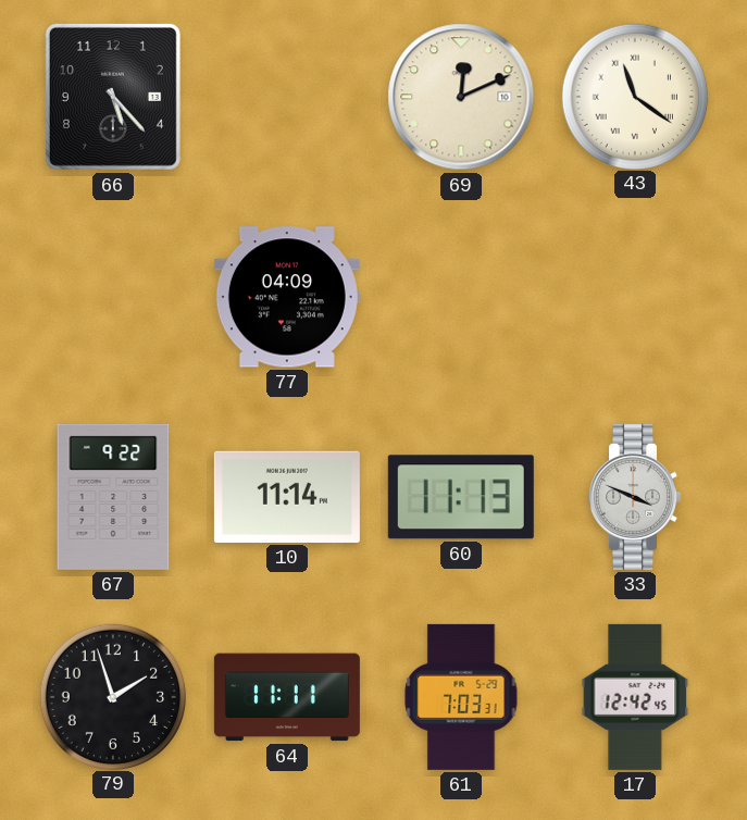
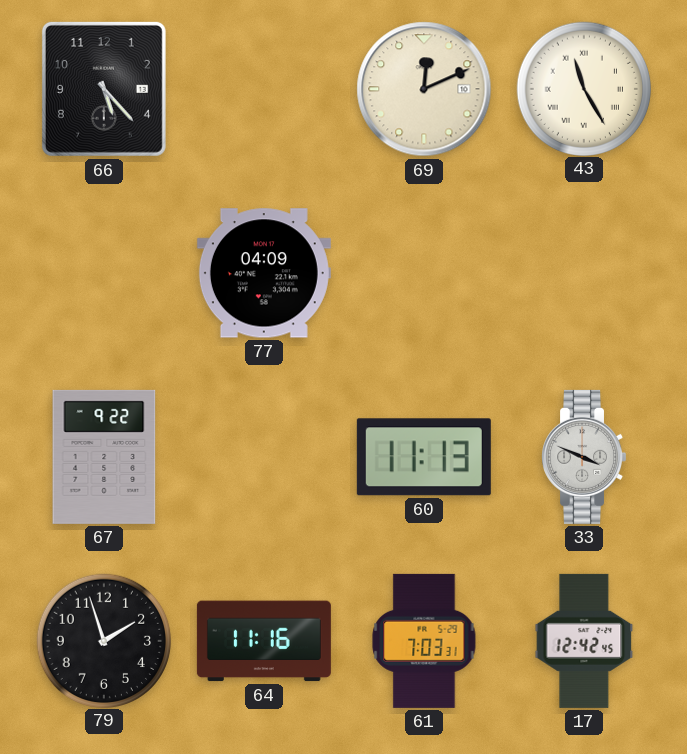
43: 11:21 -> 11:25 (583, 88)
10: 11:14 -> none (287, 497)
64: 11:11 -> 11:16 (264, 641)
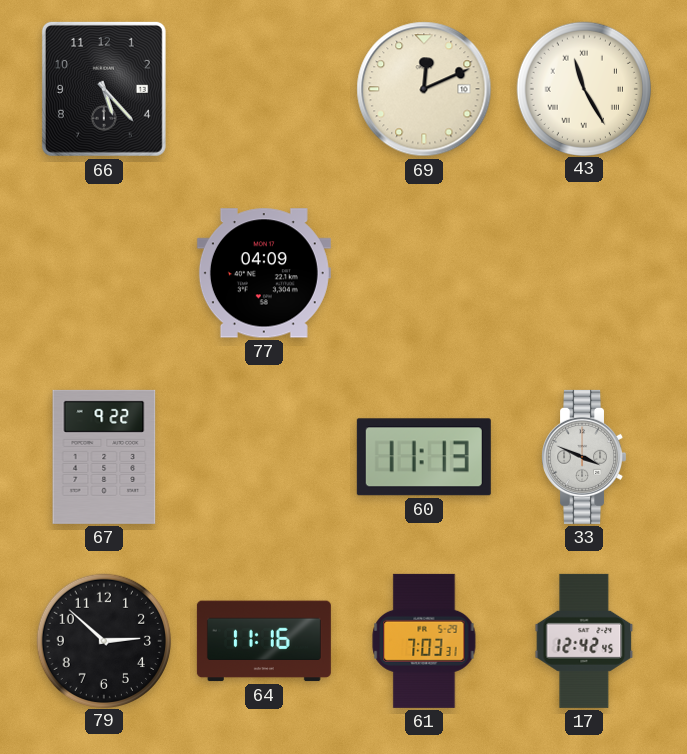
79: 1:57 -> 2:52 (103, 640)
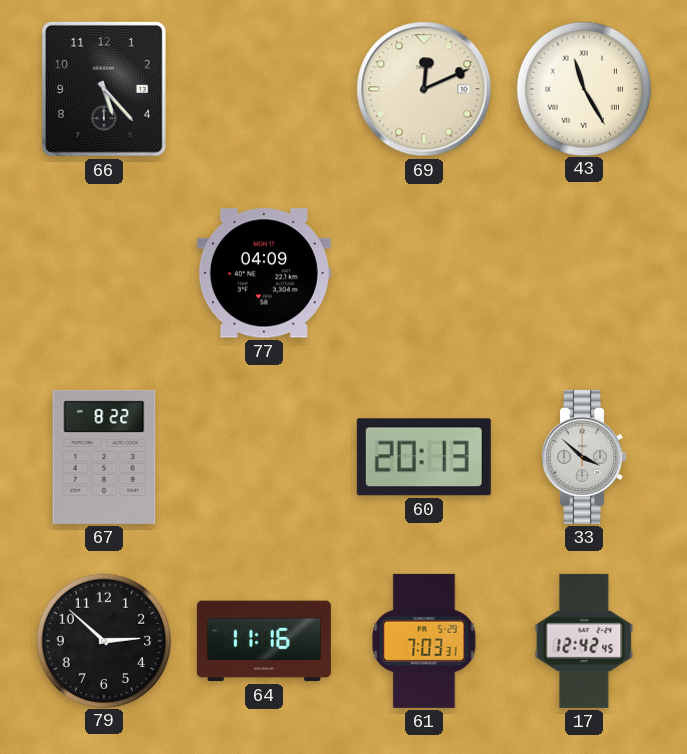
67: 9:22 -> 8:22 (104, 457)
60: 11:13 -> 20:13 (424, 457)
33: 3:49 -> 3:52 (584, 457)
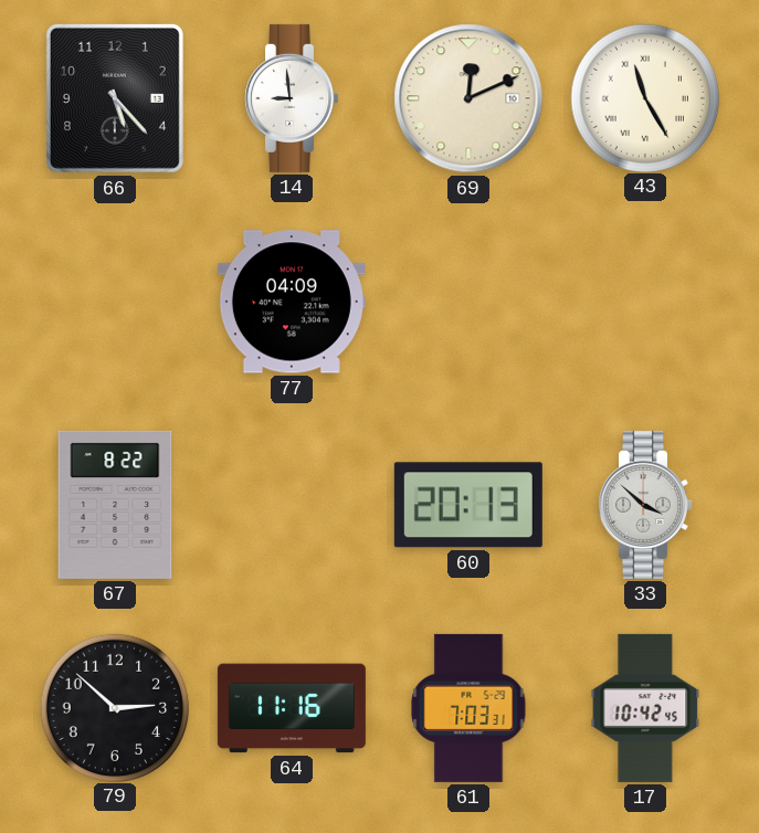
14: none -> 8:59 (292, 98)
17: 12:42 -> 10:42 (645, 708)
